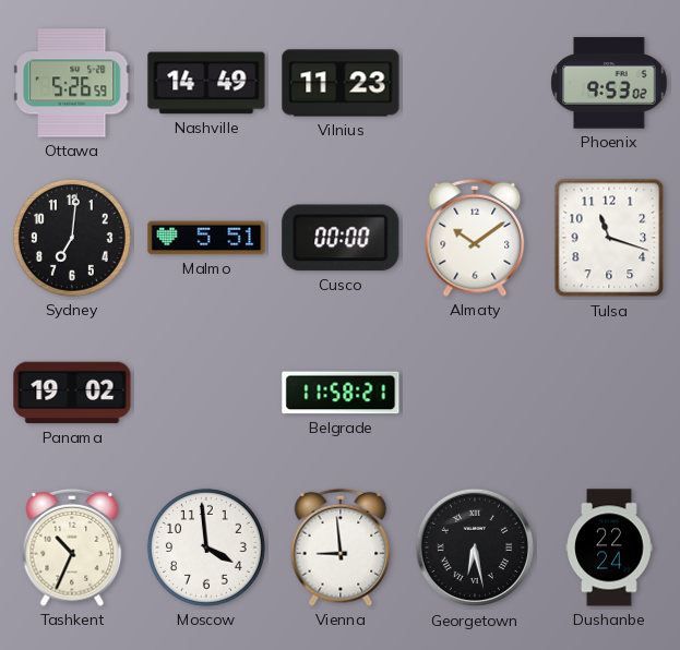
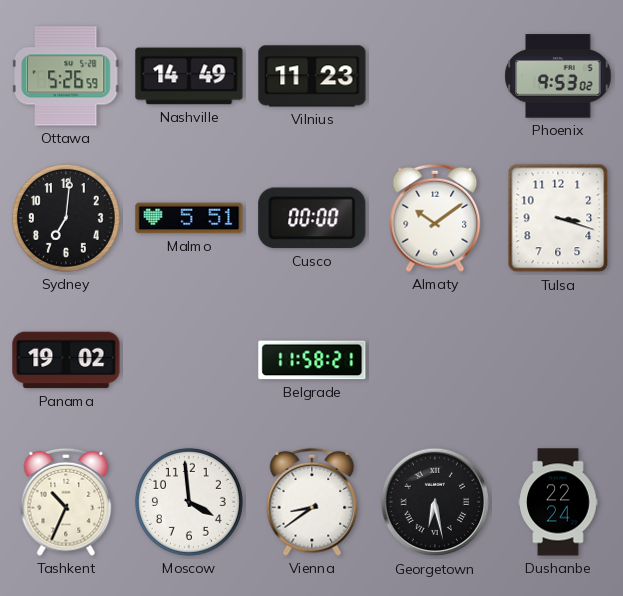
Tulsa: 11:18 -> 3:18 (558, 218)
Vienna: 8:59 -> 8:39 (312, 502)
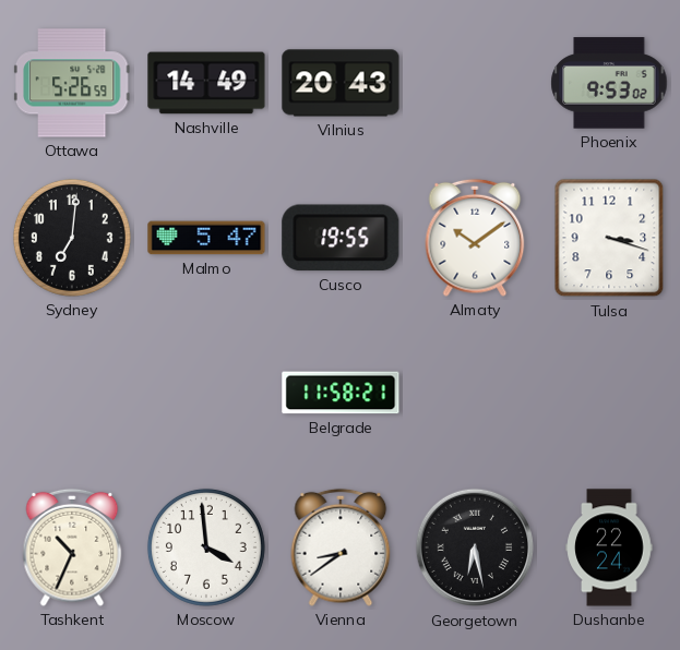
Vilnius: 11:23 -> 20:43 (341, 83)
Malmo: 5:51 -> 5:47 (206, 238)
Cusco: 00:00 -> 19:55 (341, 238)
Panama: 19:02 -> none (66, 360)
